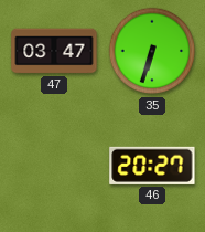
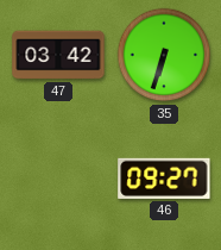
47: 03:47 -> 03:42 (58, 55)
46: 20:27 -> 09:27 (164, 179)
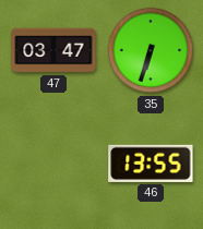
47: 03:42 -> 03:47 (53, 50)
46: 09:27 -> 13:55 (151, 164)
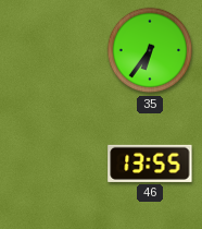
47: 03:47 -> none (53, 50)
35: 6:33 -> 6:36 (150, 50)
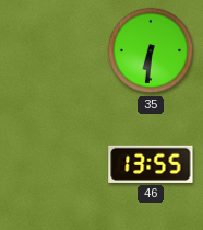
35: 6:36 -> 6:31 (151, 50)
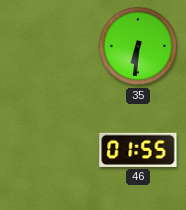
46: 13:55 -> 01:55 (138, 150)
